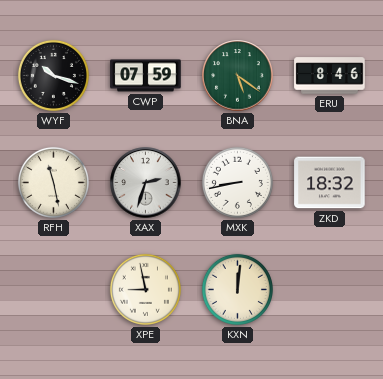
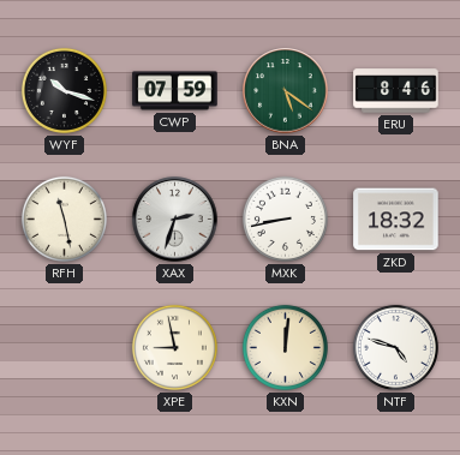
NTF: none -> 4:48 (395, 347)
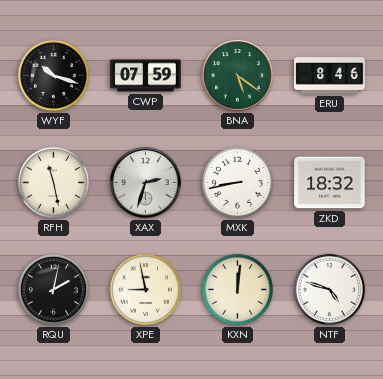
RQU: none -> 2:02 (53, 289)
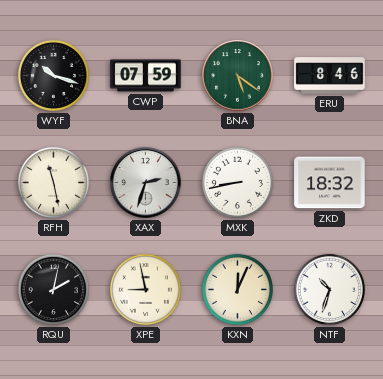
KXN: 12:01 -> 12:04 (237, 289)
NTF: 4:48 -> 10:33 (329, 289)
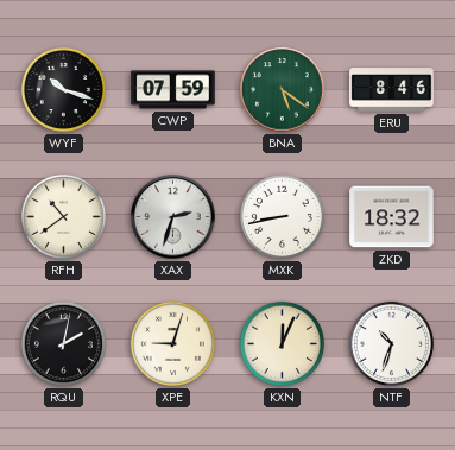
RFH: 11:28 -> 10:39 (63, 216)
XPE: 8:58 -> 9:03 (172, 343)
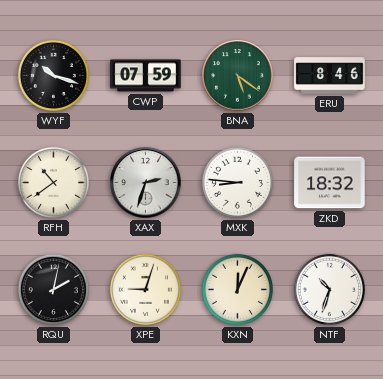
MXK: 8:43 -> 8:46 (237, 182)
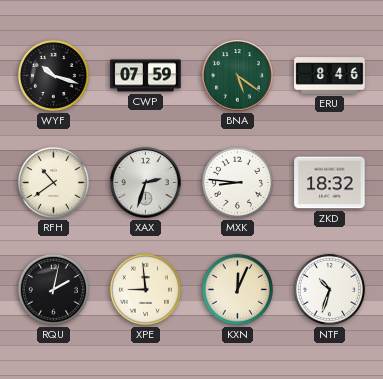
XPE: 9:03 -> 8:59 (145, 289)
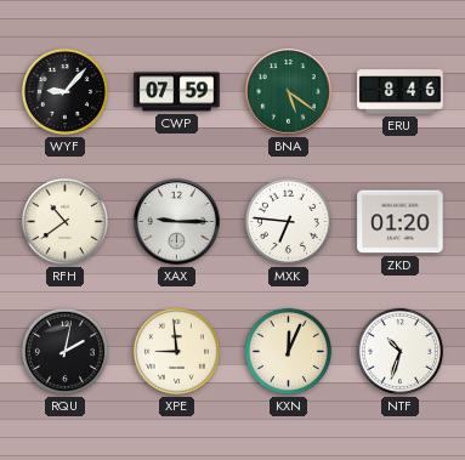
WYF: 10:18 -> 9:07 (64, 91)
XAX: 2:33 -> 9:15 (177, 222)
MXK: 8:46 -> 6:46 (288, 221)
ZKD: 18:32 -> 01:20 (401, 222)
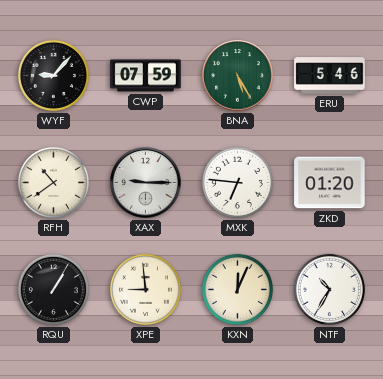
BNA: 5:21 -> 5:25 (238, 76)
ERU: 8:46 -> 5:46 (330, 76)
RQU: 2:02 -> 1:05 (53, 289)
NTF: 10:33 -> 10:35 (329, 289)
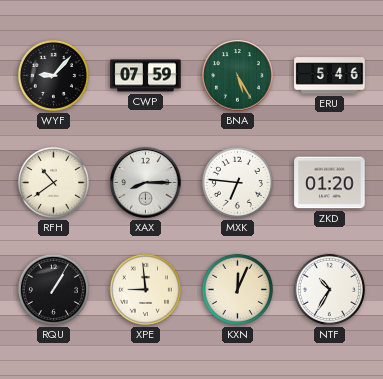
XAX: 9:15 -> 8:15 (146, 183)
